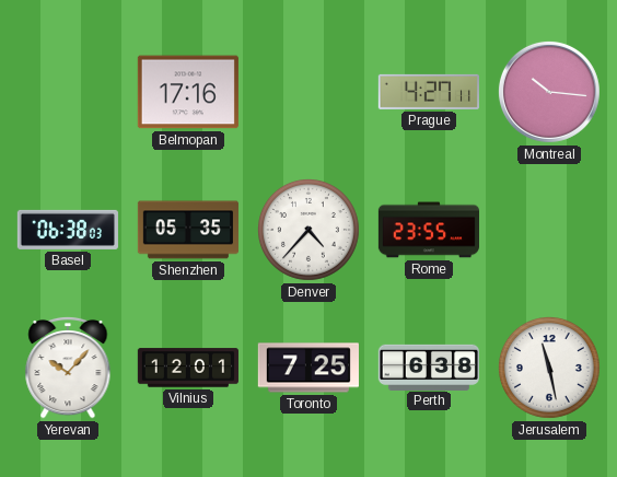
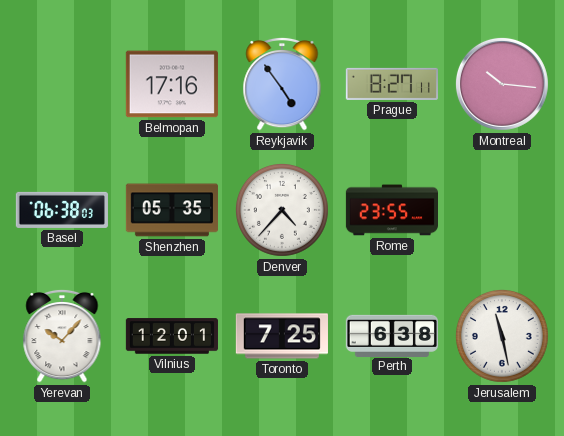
Reykjavik: none -> 4:54 (282, 84)
Prague: 4:27 -> 8:27 (392, 84)
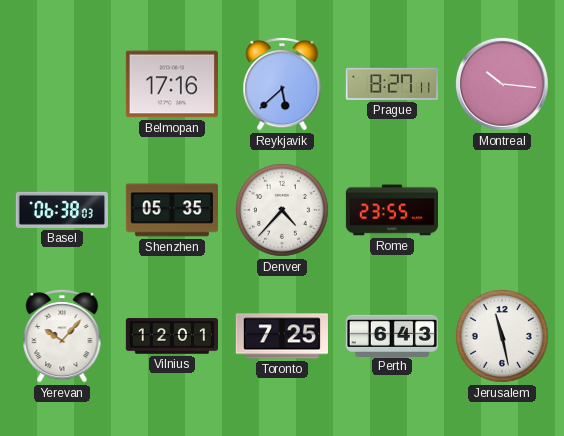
Reykjavik: 4:54 -> 5:38 (282, 84)
Perth: 6:38 -> 6:43 (391, 335)
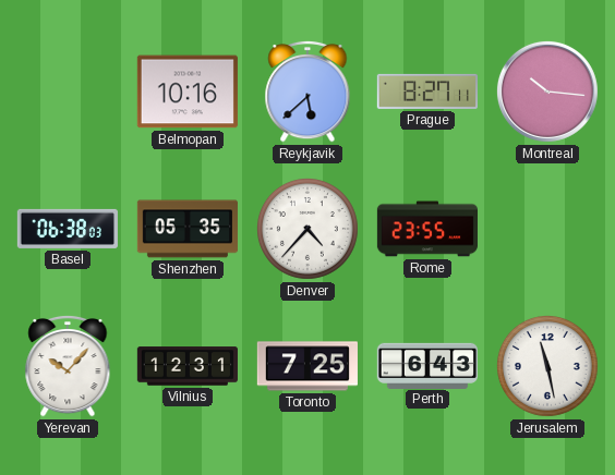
Belmopan: 17:16 -> 10:16 (188, 92)
Vilnius: 12:01 -> 12:31 (188, 366)
